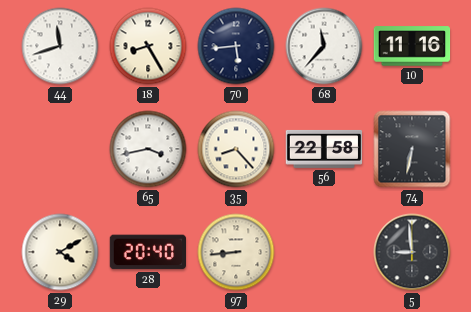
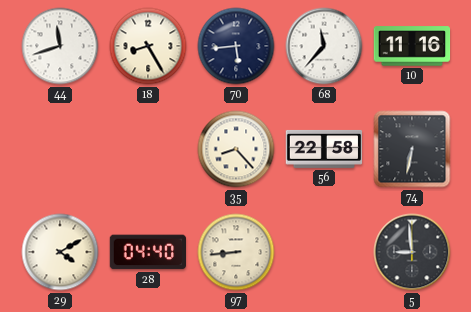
65: 3:43 -> none (148, 149)
28: 20:40 -> 04:40 (147, 252)
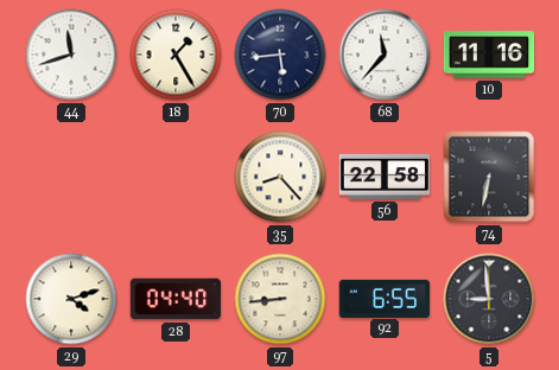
18: 8:25 -> 1:25 (176, 55)
29: 4:10 -> 4:12 (71, 299)
92: none -> 6:55 (385, 298)
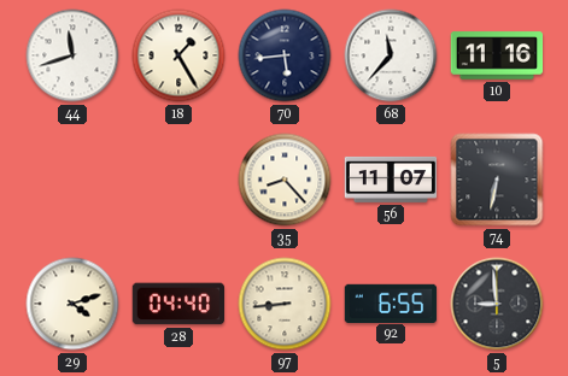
56: 22:58 -> 11:07 (391, 180)
